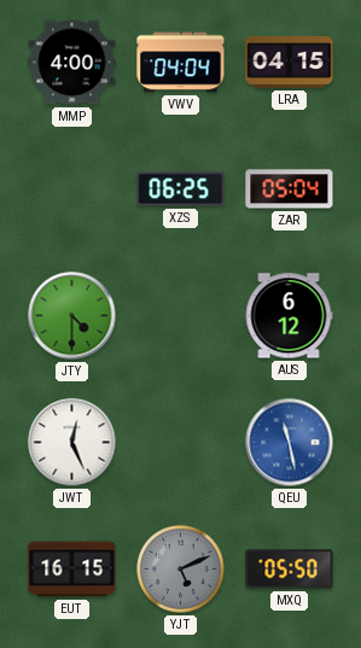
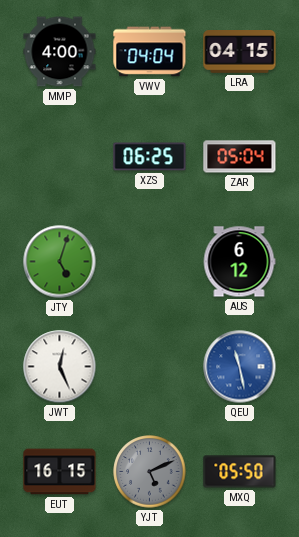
JTY: 4:30 -> 5:03 (60, 262)
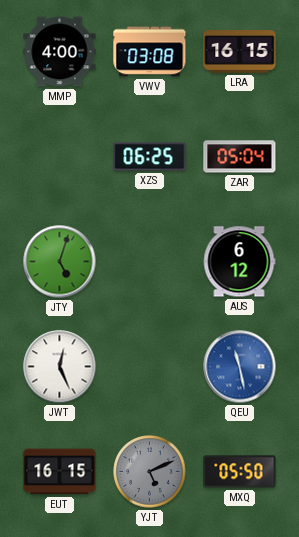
VWV: 04:04 -> 03:08 (150, 52)
LRA: 04:15 -> 16:15 (240, 52)
